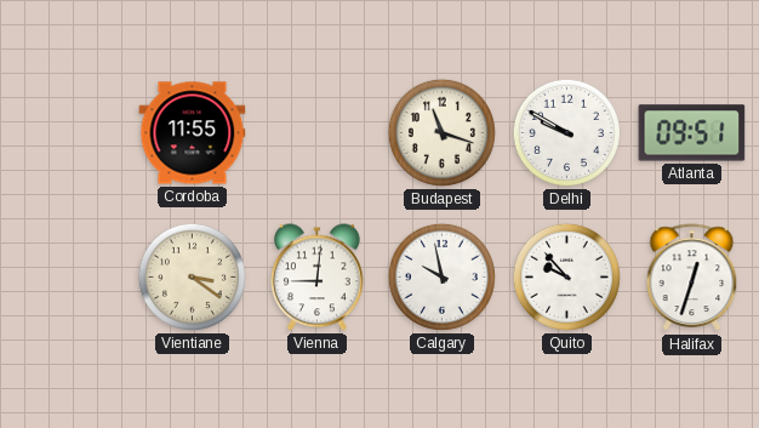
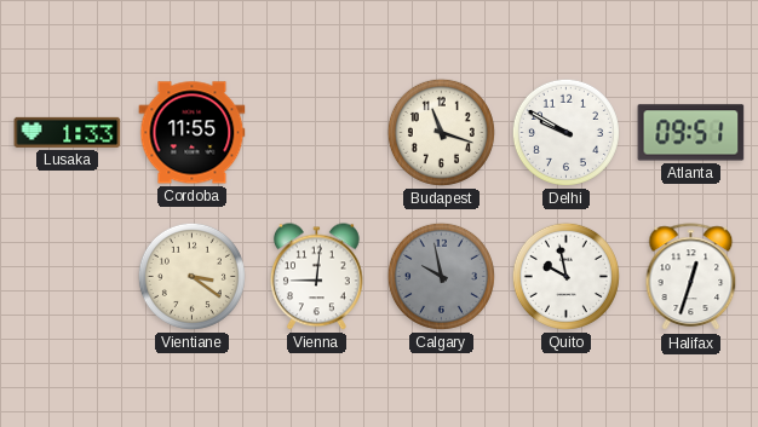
Lusaka: none -> 1:33 (68, 132)
Calgary dial: white -> grey (441, 276)
Quito: 9:53 -> 9:58 (565, 276)
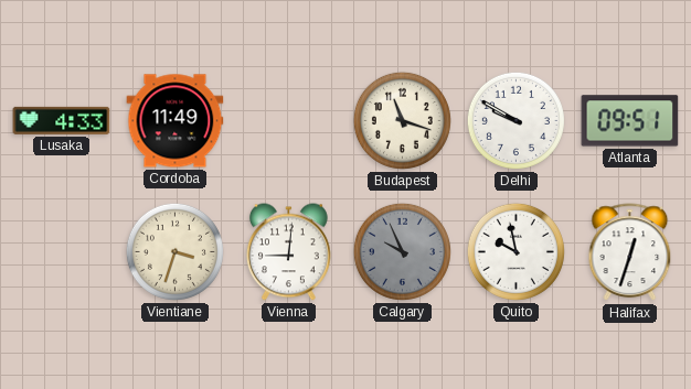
Lusaka: 1:33 -> 4:33 (62, 120)
Cordoba: 11:55 -> 11:49 (176, 121)
Vientiane: 3:21 -> 3:33 (174, 251)
Calgary: 9:58 -> 9:56 (402, 251)
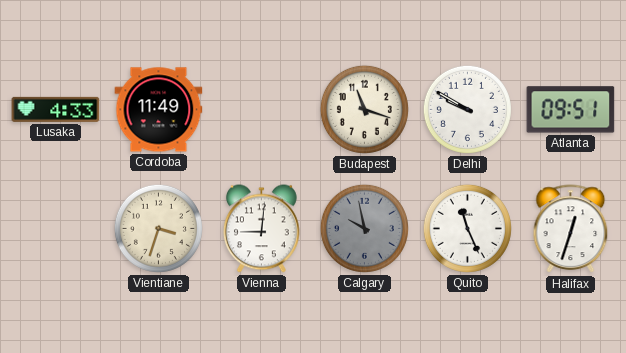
Calgary: 9:56 -> 9:58 (364, 228)
Quito: 9:58 -> 11:26 (467, 228)
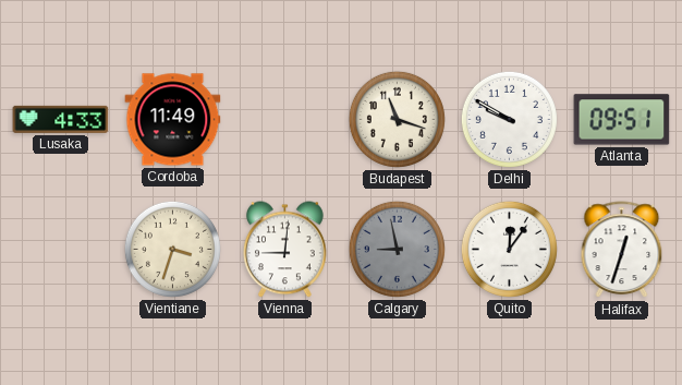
Calgary: 9:58 -> 8:58 (397, 249)
Quito: 11:26 -> 12:06 (509, 249)
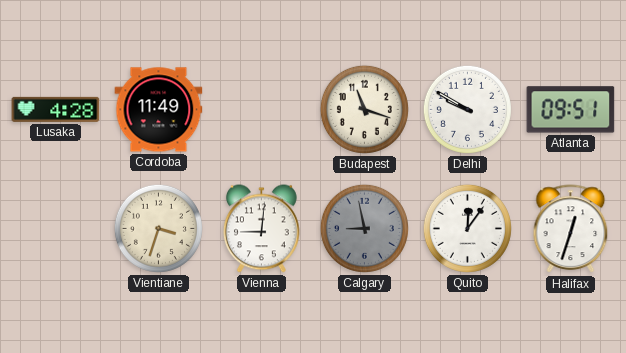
Lusaka: 4:33 -> 4:28 (56, 109)
